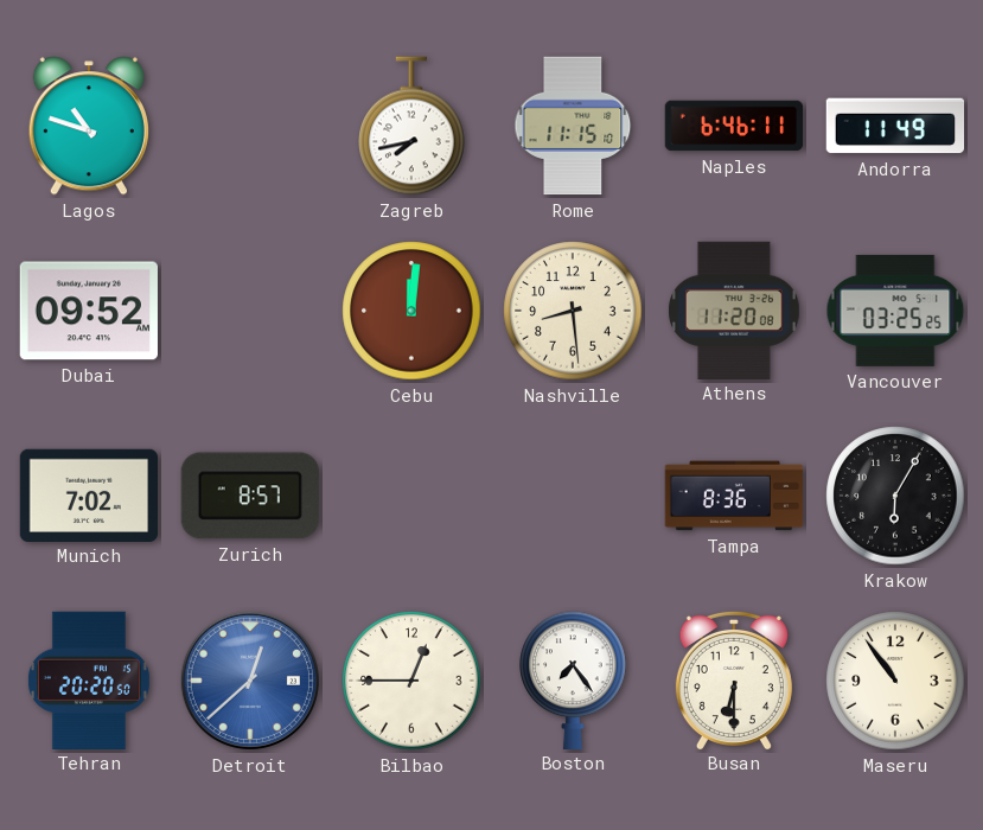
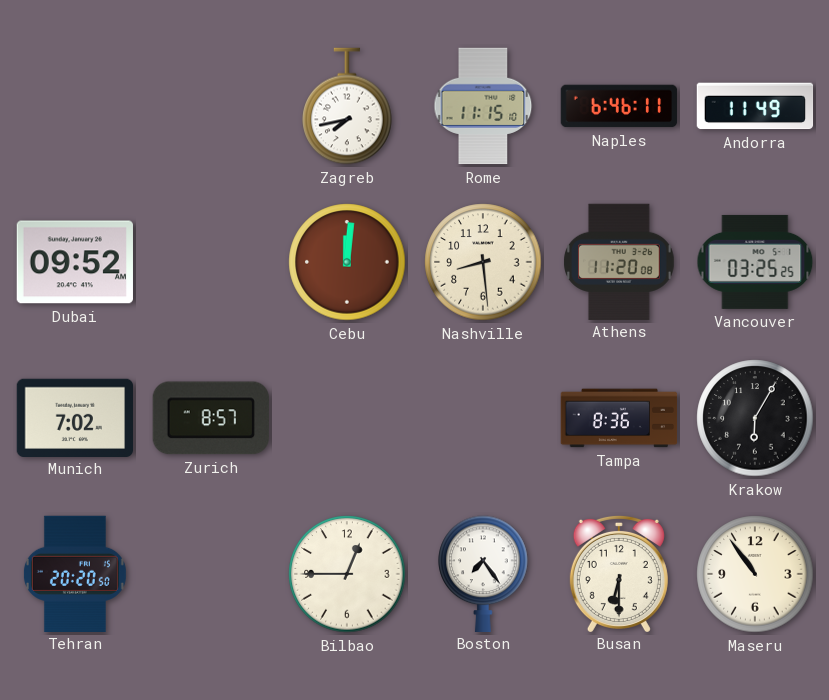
Lagos: 10:48 -> none (89, 126)
Detroit: 12:38 -> none (250, 681)
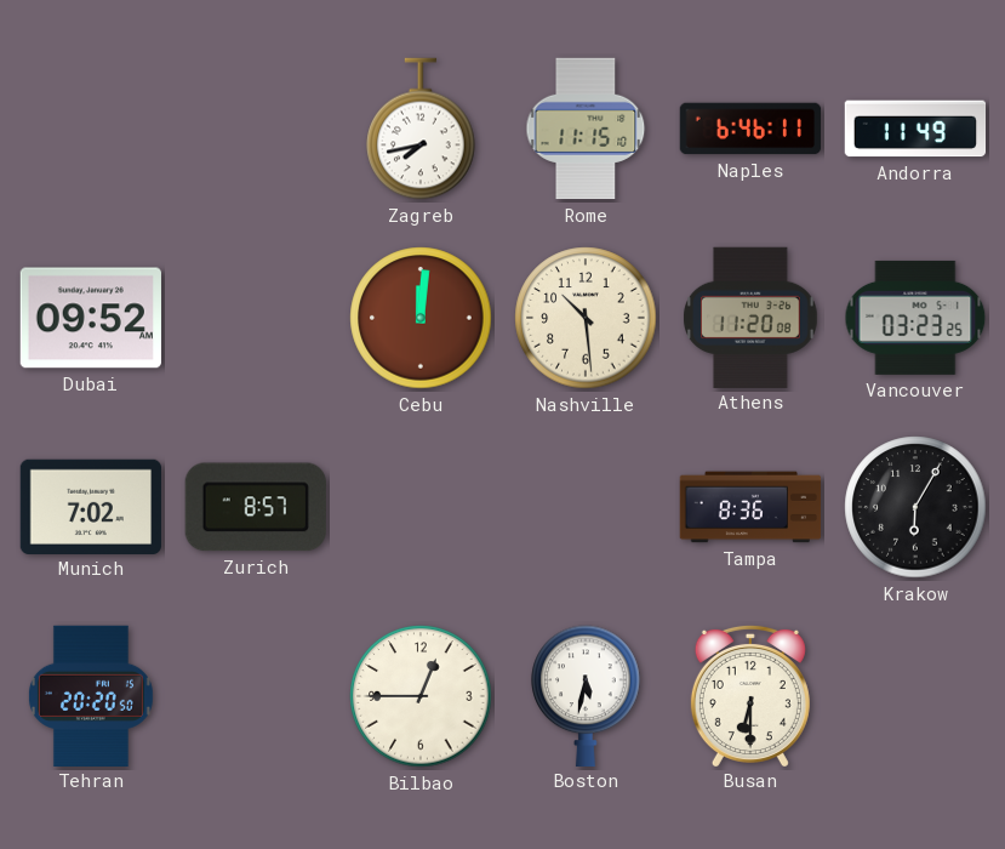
Nashville: 8:29 -> 10:29 (586, 318)
Vancouver: 03:25 -> 03:23 (915, 318)
Boston: 7:24 -> 5:32 (586, 695)
Maseru: 10:54 -> none (755, 574)
